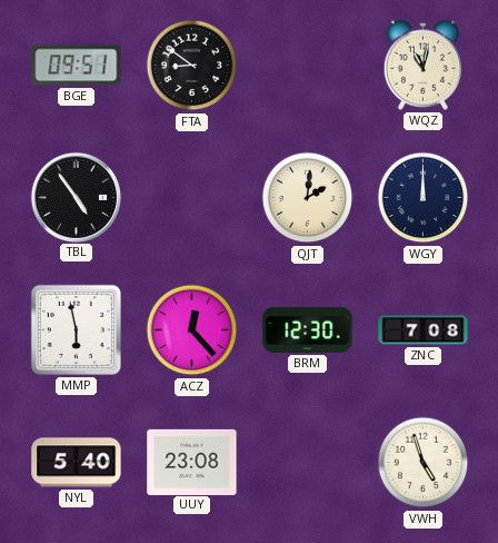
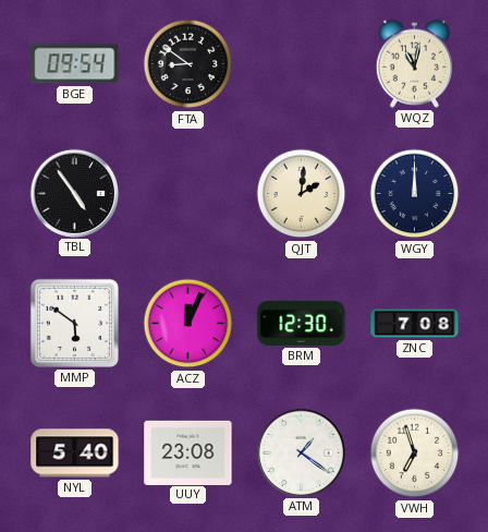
BGE: 09:51 -> 09:54 (75, 64)
MMP: 5:58 -> 5:51 (74, 323)
ACZ: 12:23 -> 12:04 (188, 324)
ATM: none -> 1:21 (301, 452)
VWH: 4:57 -> 6:57 (415, 454)
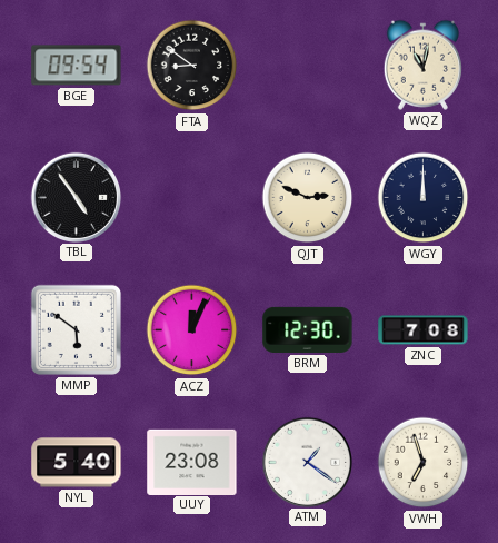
QJT: 2:01 -> 2:49 (308, 198)
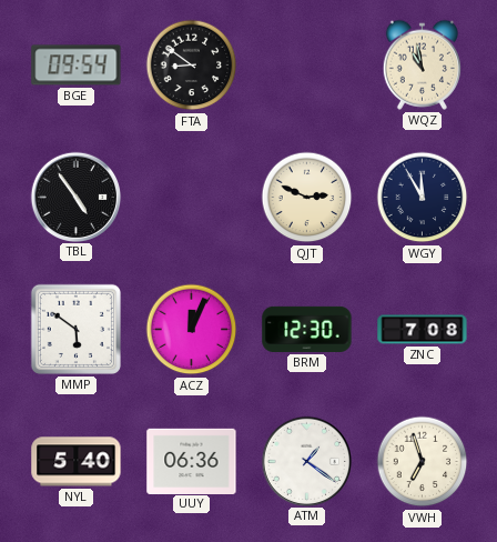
WQZ: 11:02 -> 10:58 (422, 64)
WGY: 12:00 -> 11:55 (423, 198)
UUY: 23:08 -> 06:36 (192, 461)
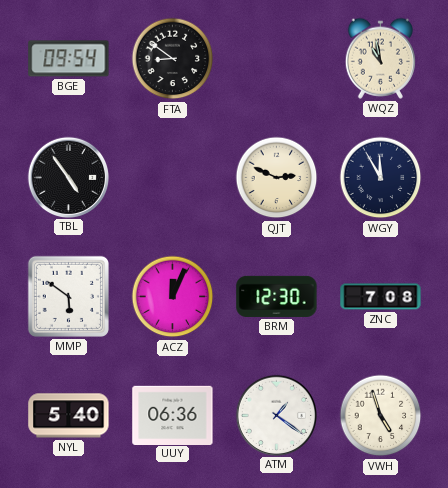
VWH: 6:57 -> 4:57 (381, 416)
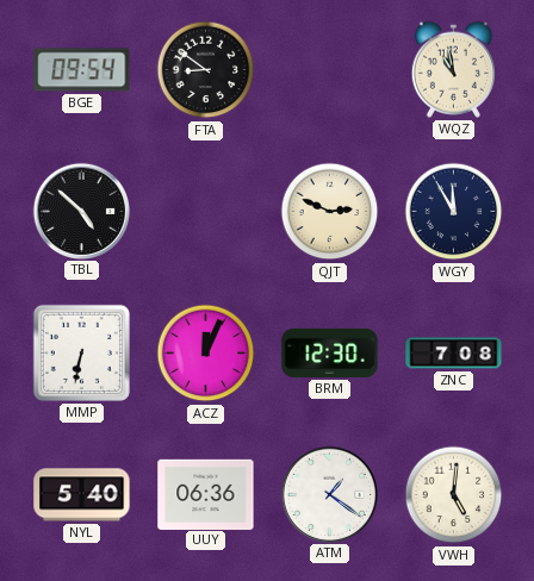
TBL: 4:54 -> 4:52 (81, 211)
MMP: 5:51 -> 6:32 (81, 352)
VWH: 4:57 -> 5:01 (454, 495)
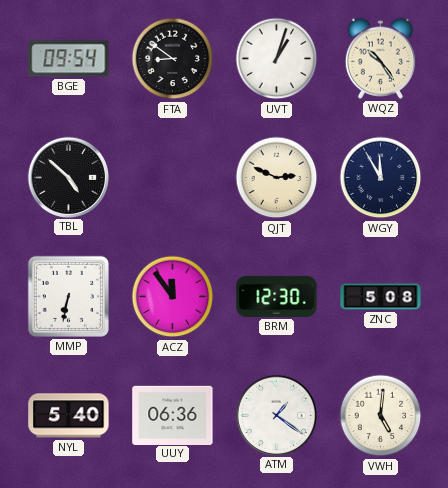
UVT: none -> 1:03 (277, 59)
WQZ: 10:58 -> 10:24 (380, 58)
ACZ: 12:04 -> 11:54 (173, 297)
ZNC: 7:08 -> 5:08 (381, 297)
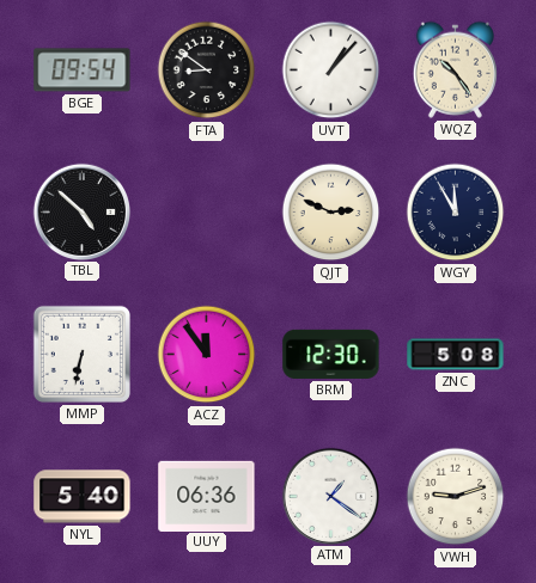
UVT: 1:03 -> 1:07 (331, 70)
VWH: 5:01 -> 9:12 (456, 497)
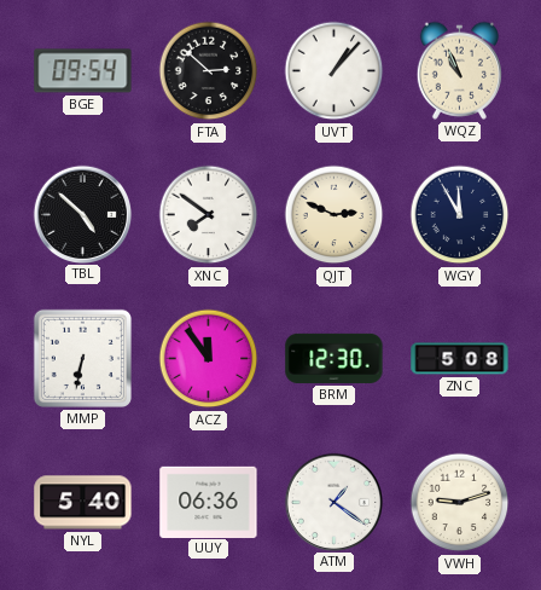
FTA: 8:51 -> 2:52 (209, 71)
WQZ: 10:24 -> 10:56 (459, 70)
XNC: none -> 7:51 (209, 215)
